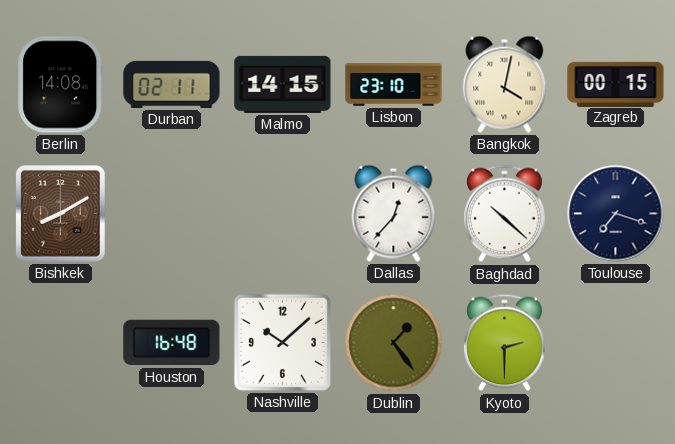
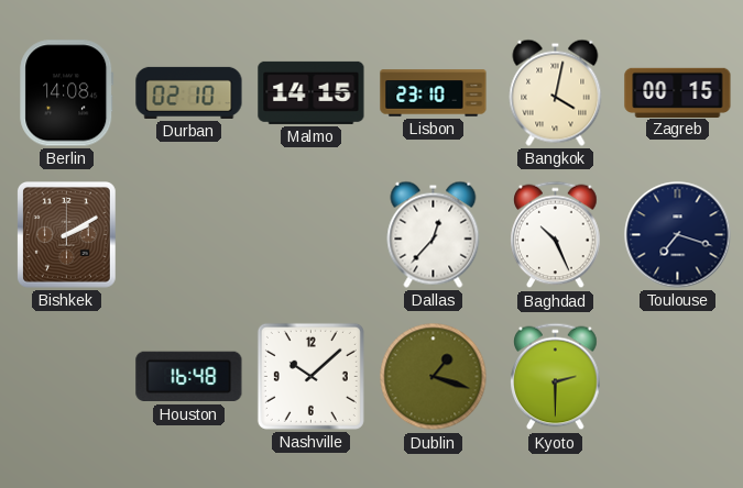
Durban: 02:11 -> 02:10 (189, 92)
Bishkek: 8:10 -> 2:10 (66, 235)
Baghdad: 10:22 -> 10:26 (556, 235)
Dublin: 1:24 -> 1:18 (434, 377)
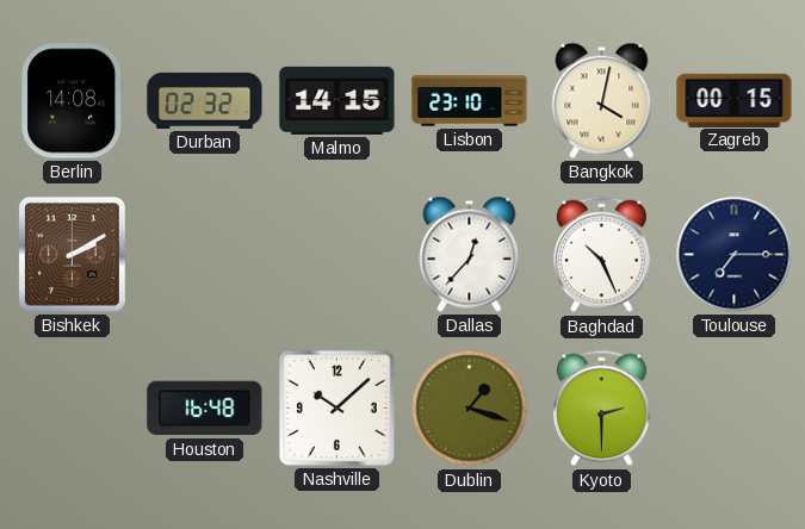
Durban: 02:10 -> 02:32 (205, 100)
Toulouse: 7:18 -> 7:15 (735, 255)
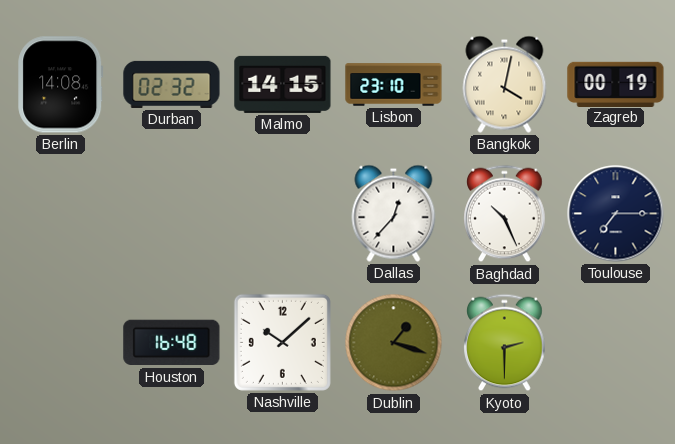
Zagreb: 00:15 -> 00:19 (616, 84)
Bishkek: 2:10 -> none (72, 255)
